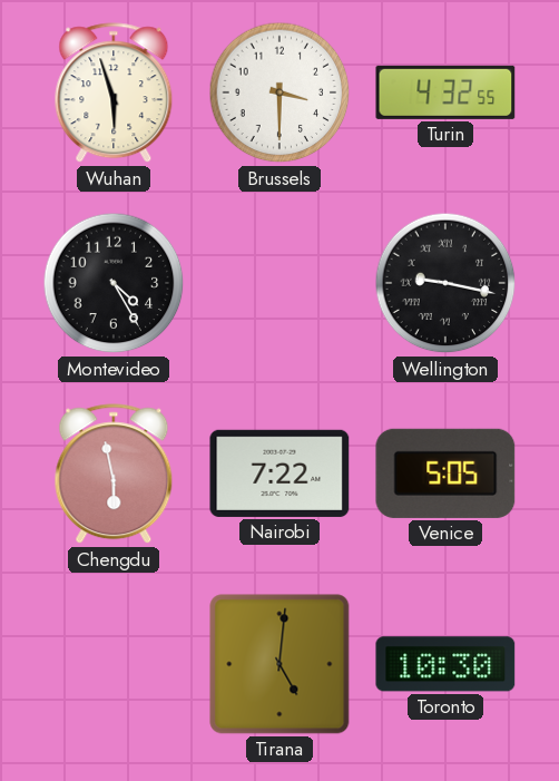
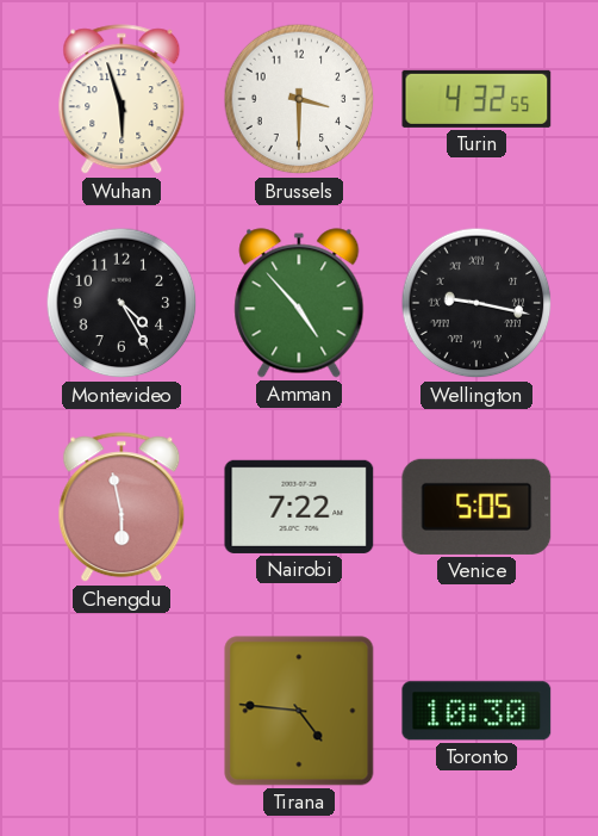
Amman: none -> 4:53 (299, 303)
Tirana: 5:01 -> 4:46 (299, 711)
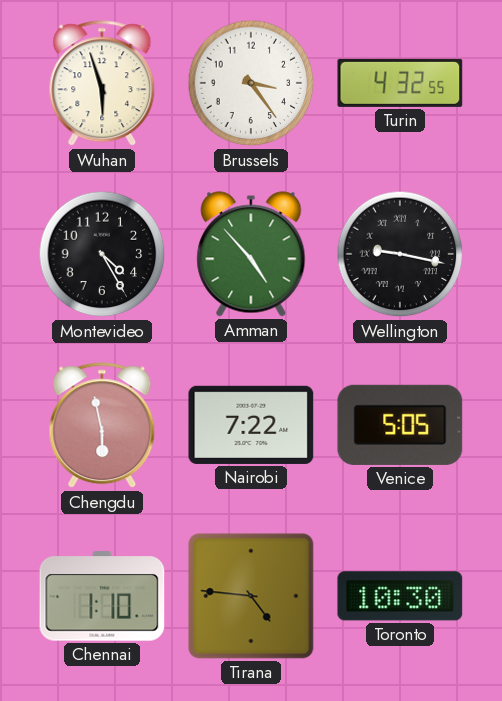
Brussels: 3:30 -> 3:24 (251, 83)
Chennai: none -> 1:10 (102, 596)
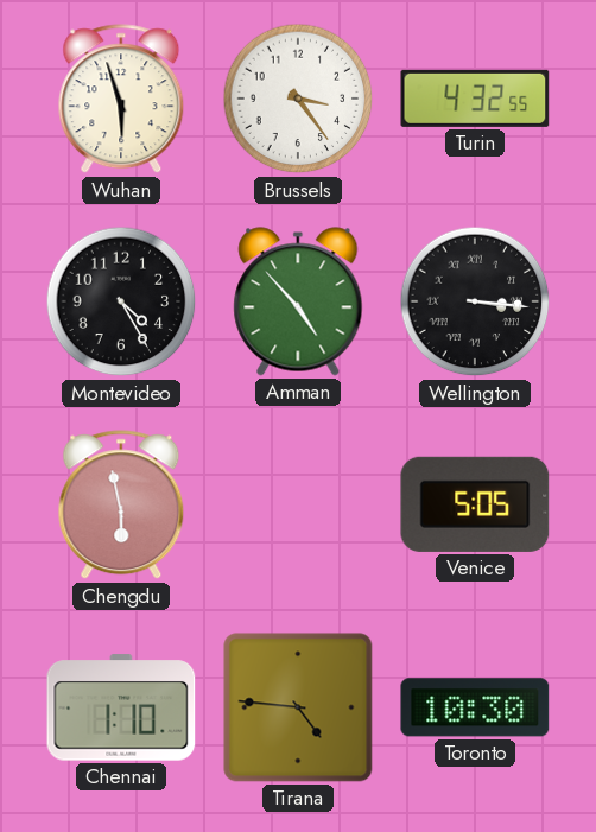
Wellington: 9:17 -> 3:16 (475, 301)
Nairobi: 7:22 -> none (251, 425)
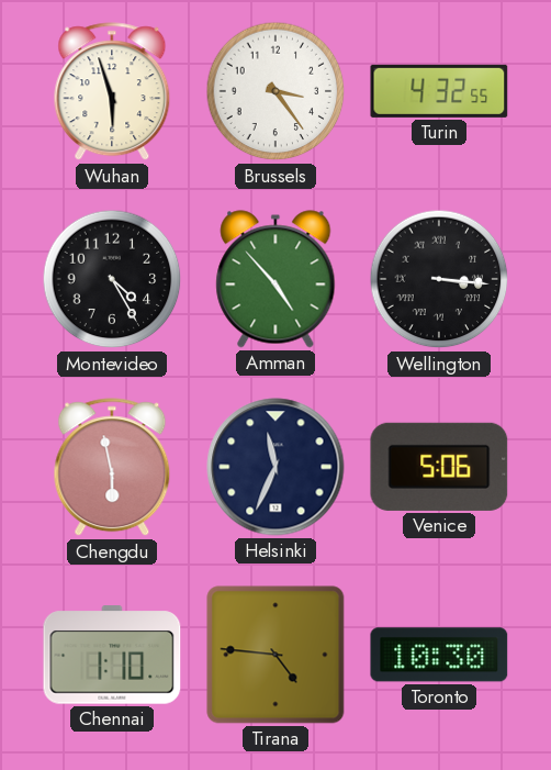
Helsinki: none -> 11:34 (275, 467)
Venice: 5:05 -> 5:06 (439, 467)
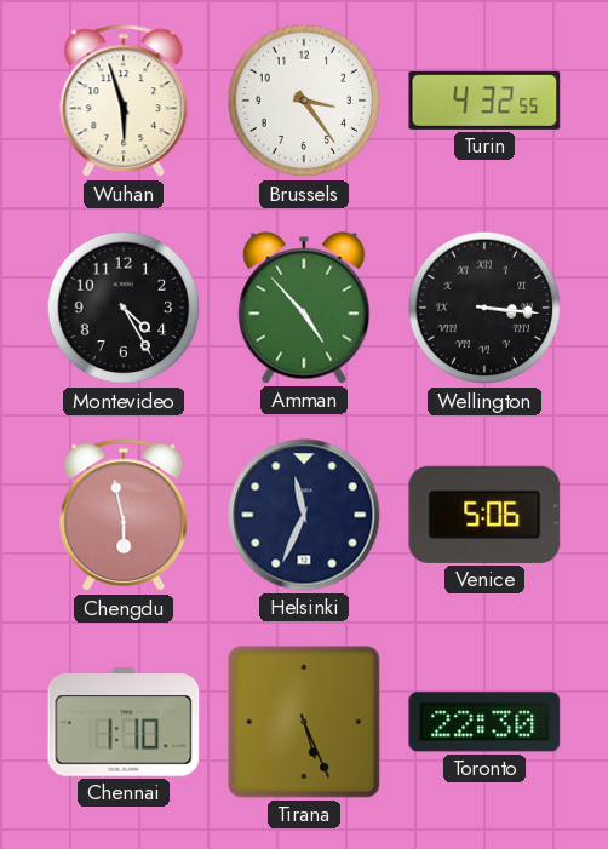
Tirana: 4:46 -> 5:26 (304, 722)
Toronto: 10:30 -> 22:30 (484, 722)
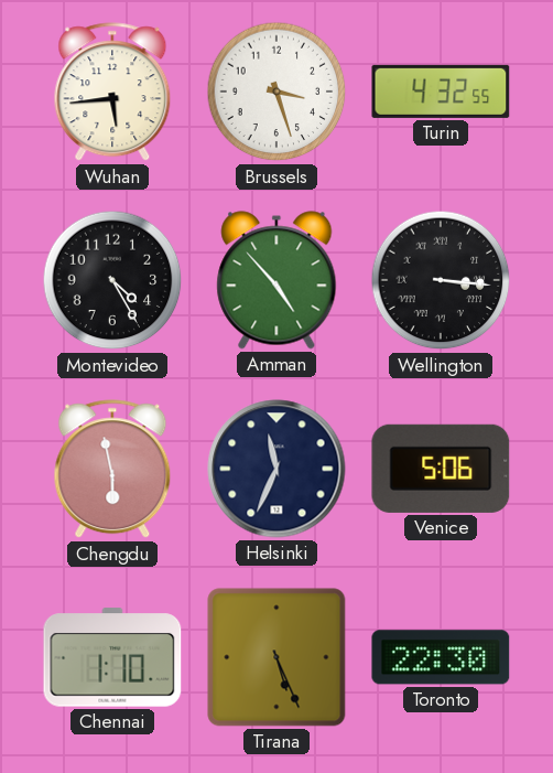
Wuhan: 5:57 -> 5:44 (112, 93)
Brussels: 3:24 -> 3:27 (276, 92)
